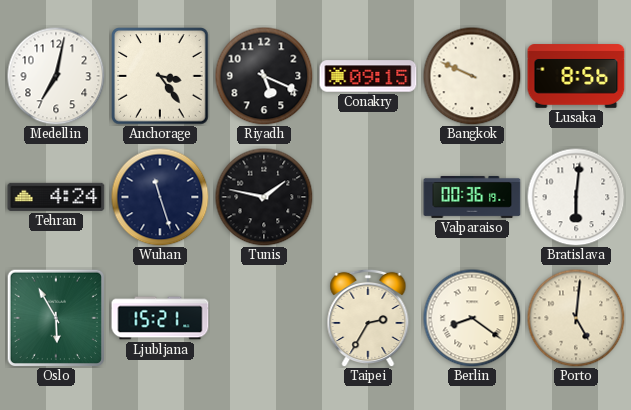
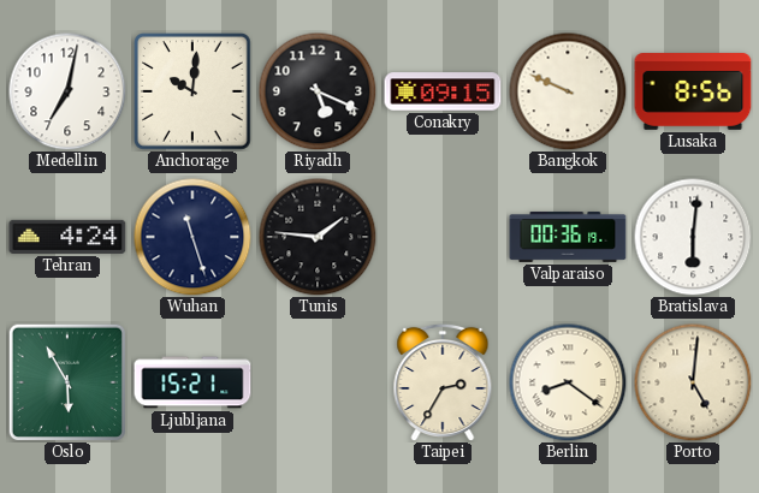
Anchorage: 3:24 -> 10:01 (192, 91)
Tunis: 1:47 -> 1:46 (318, 237)
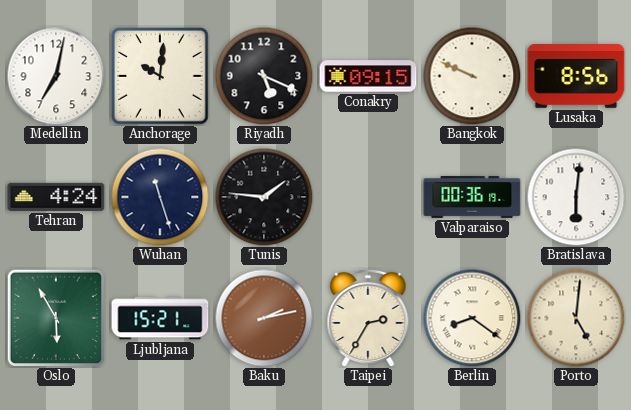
Baku: none -> 2:13 (264, 318)
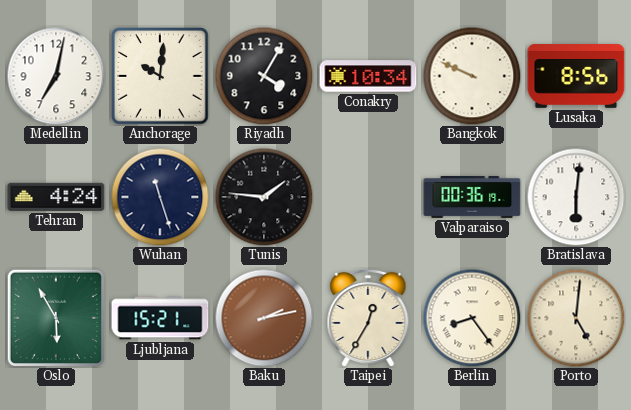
Riyadh: 5:19 -> 4:05 (264, 76)
Conakry: 09:15 -> 10:34 (368, 76)
Taipei: 2:35 -> 12:35 (368, 318)
Berlin: 8:21 -> 8:24 (472, 318)
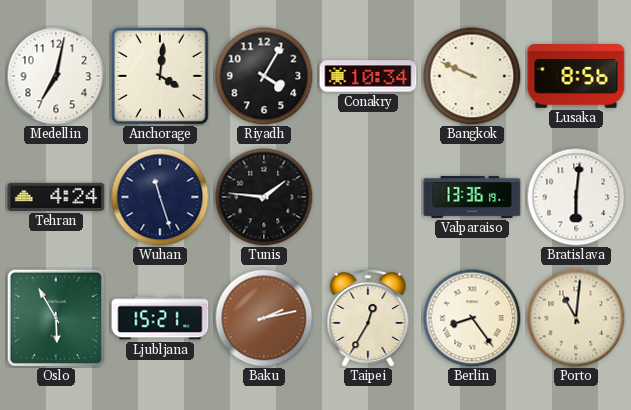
Anchorage: 10:01 -> 4:01 (160, 76)
Valparaiso: 00:36 -> 13:36 (472, 197)
Porto: 5:01 -> 11:01 (576, 318)
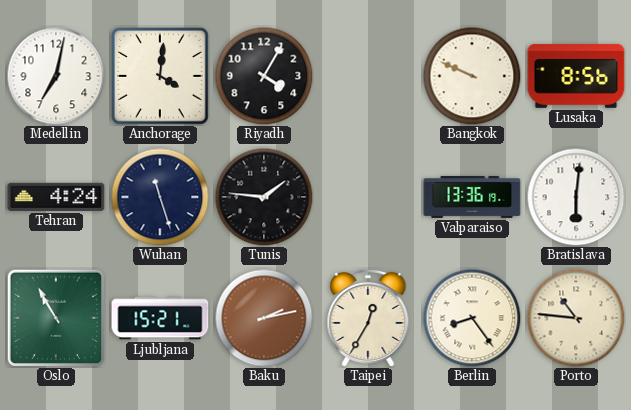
Conakry: 10:34 -> none (368, 76)
Oslo: 5:55 -> 10:55 (56, 318)
Porto: 11:01 -> 10:46 (576, 318)
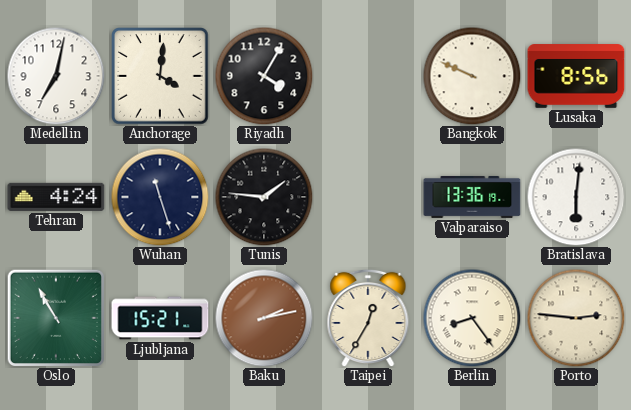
Porto: 10:46 -> 2:46 (576, 318)
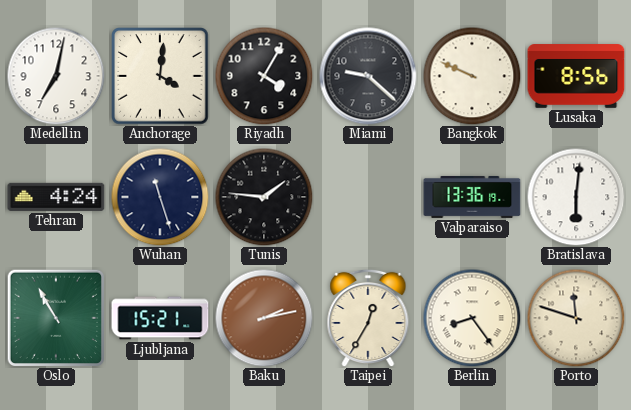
Miami: none -> 9:22 (368, 76)
Porto: 2:46 -> 11:48 (576, 318)
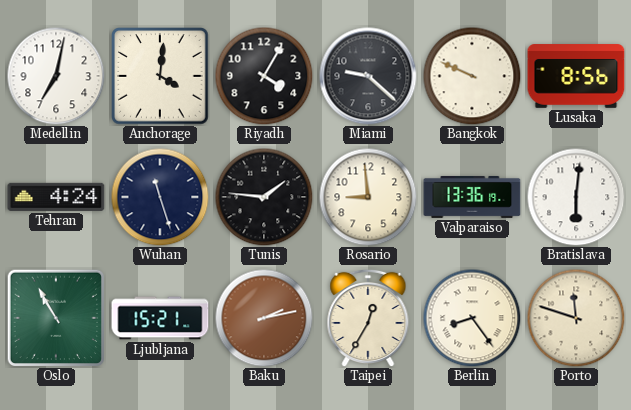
Rosario: none -> 8:59 (368, 197)
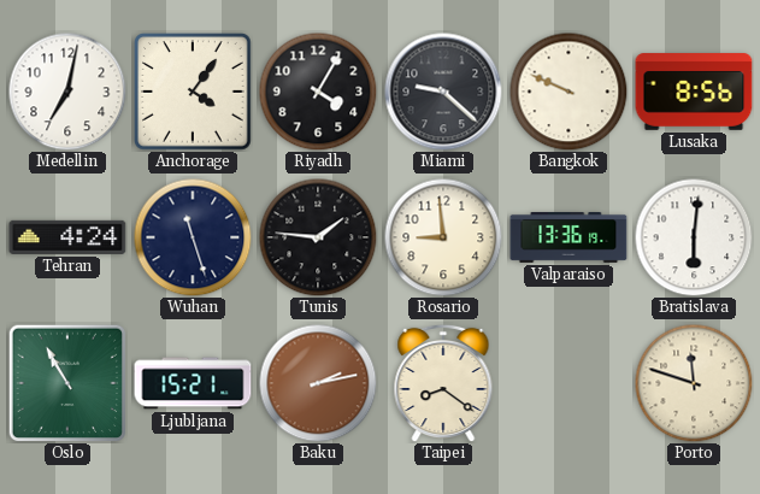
Anchorage: 4:01 -> 4:06 (193, 92)
Taipei: 12:35 -> 8:21 (443, 383)
Berlin: 8:24 -> none (472, 318)
